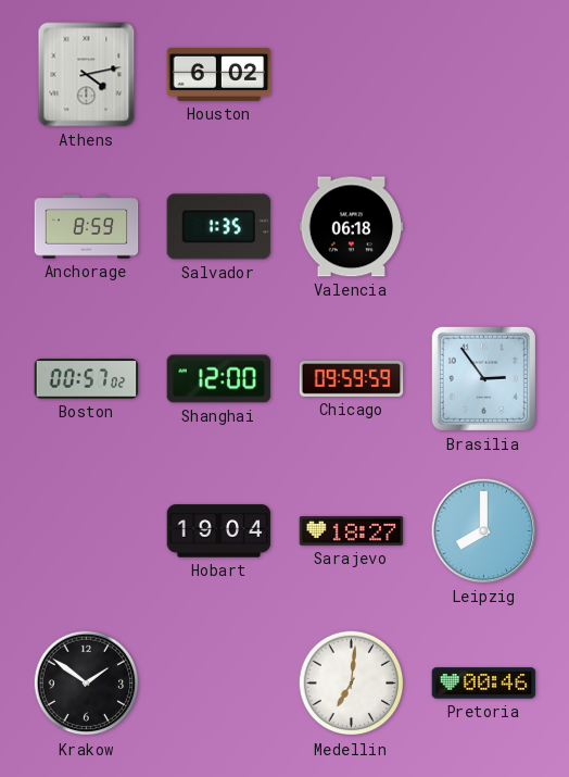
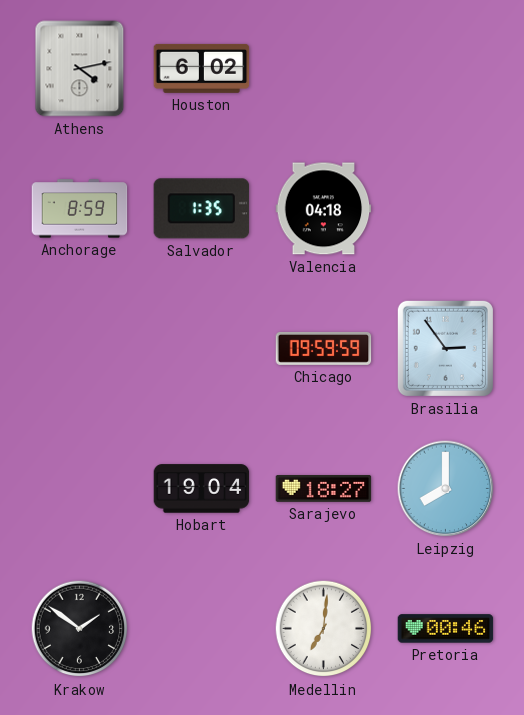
Valencia: 06:18 -> 04:18 (324, 209)
Boston: 00:57 -> none (87, 379)
Shanghai: 12:00 -> none (219, 379)
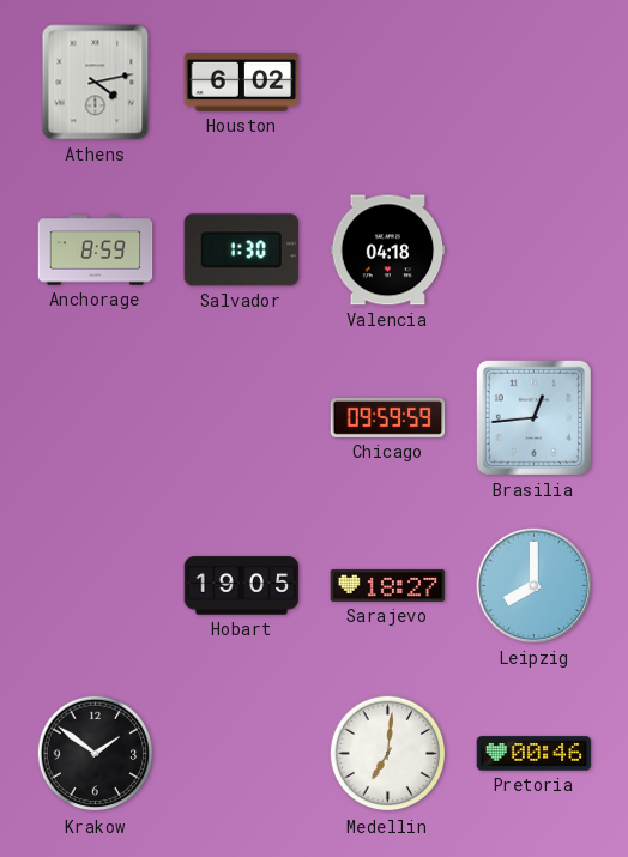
Salvador: 1:35 -> 1:30 (242, 251)
Brasilia: 2:54 -> 12:44 (533, 417)
Hobart: 19:04 -> 19:05 (242, 586)
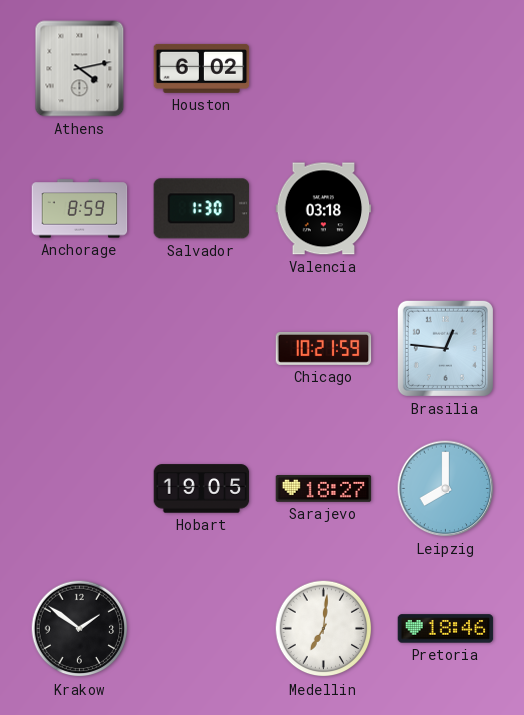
Valencia: 04:18 -> 03:18 (324, 209)
Chicago: 09:59 -> 10:21 (324, 348)
Brasilia: 12:44 -> 12:46 (445, 348)
Pretoria: 00:46 -> 18:46 (446, 629)
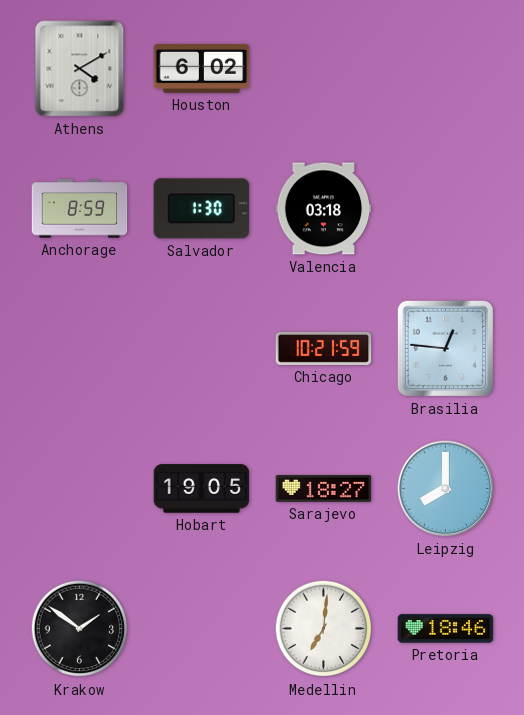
Athens: 4:13 -> 4:10 (80, 69)
